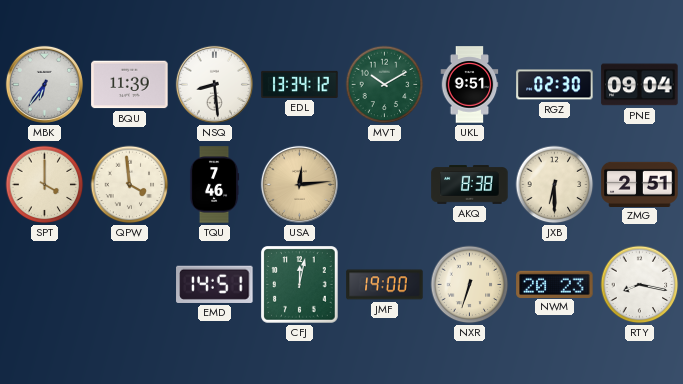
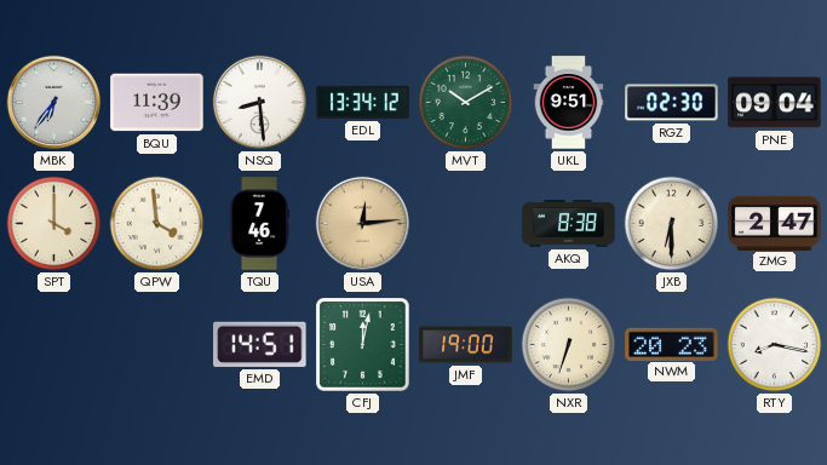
ZMG: 2:51 -> 2:47 (775, 223)
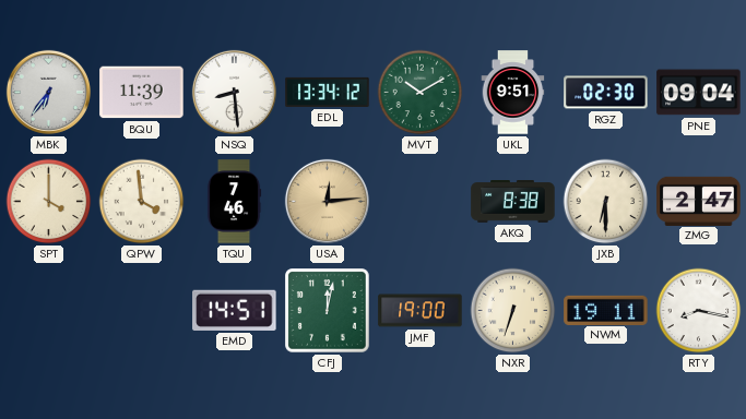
NWM: 20:23 -> 19:11 (606, 310)
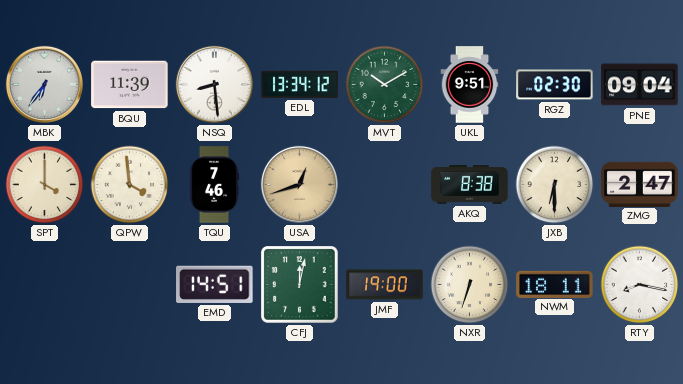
USA: 12:14 -> 12:42 (299, 184)
NWM: 19:11 -> 18:11 (555, 284)
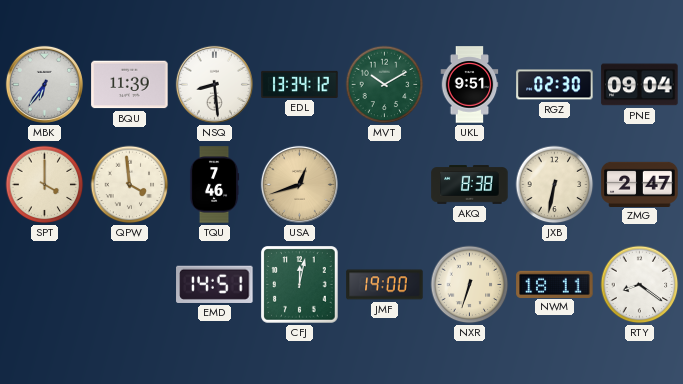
JXB: 6:30 -> 6:32 (555, 185)
RTY: 8:17 -> 8:21 (640, 285)
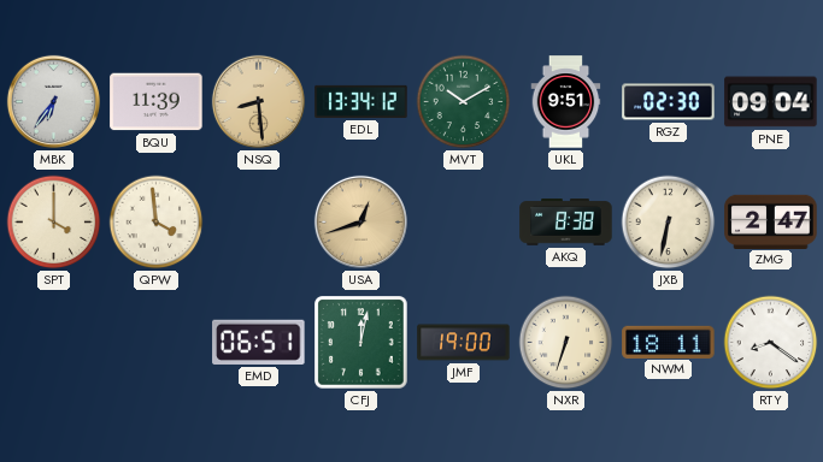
NSQ dial: white -> champagne (258, 101)
TQU: 7:46 -> none (214, 185)
EMD: 14:51 -> 06:51 (259, 342)
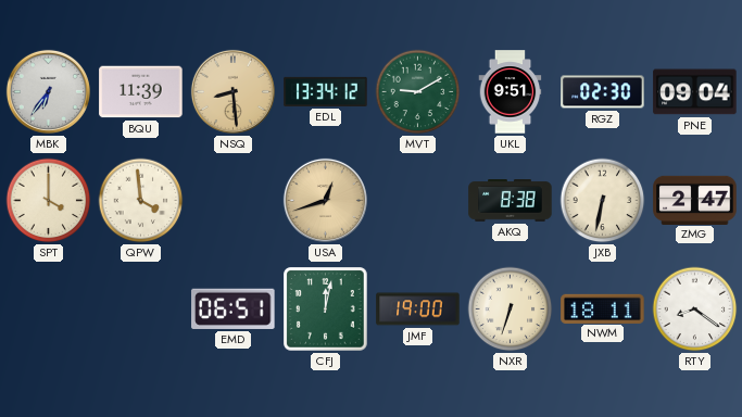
MVT: 10:10 -> 9:10 (418, 92)
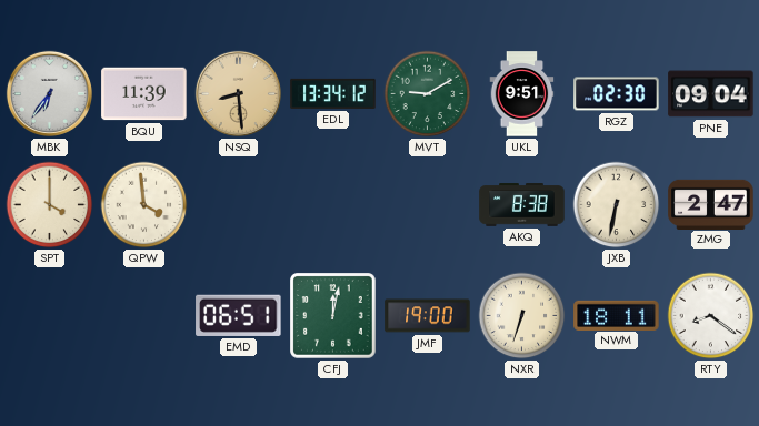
USA: 12:42 -> none (325, 200)
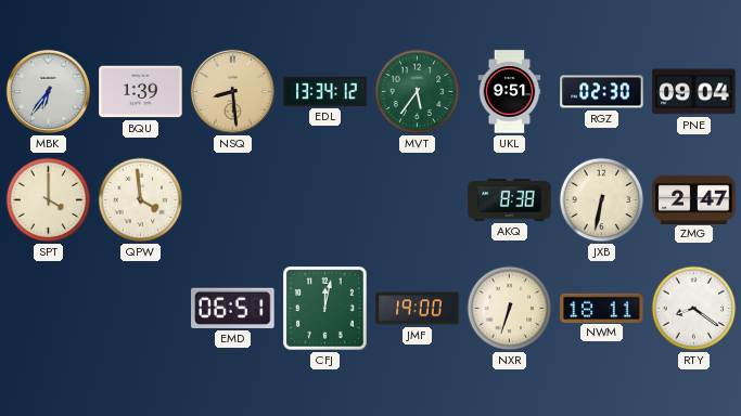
BQU: 11:39 -> 1:39 (141, 92)
MVT: 9:10 -> 5:36 (418, 92)
